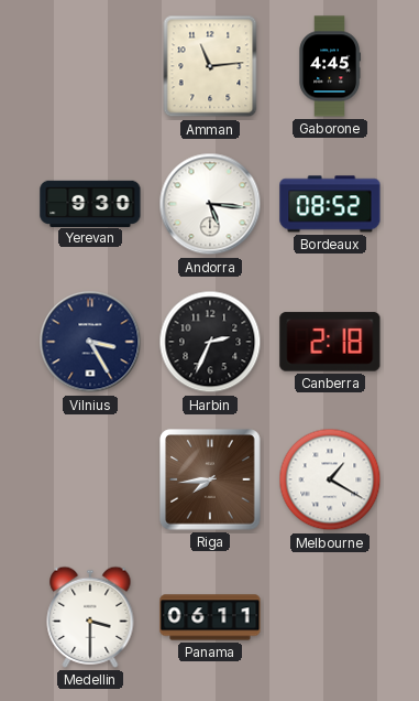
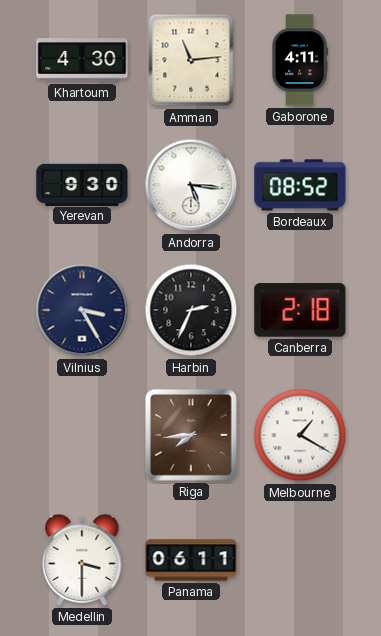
Khartoum: none -> 4:30 (82, 60)
Gaborone: 4:45 -> 4:11 (300, 60)
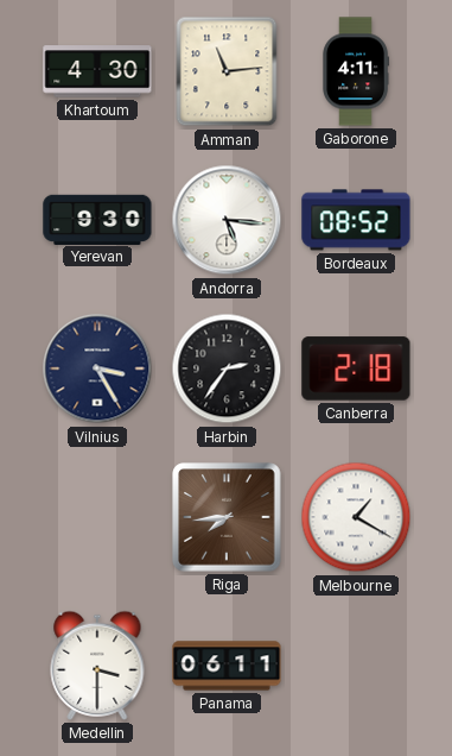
Harbin: 2:34 -> 2:36 (227, 368)
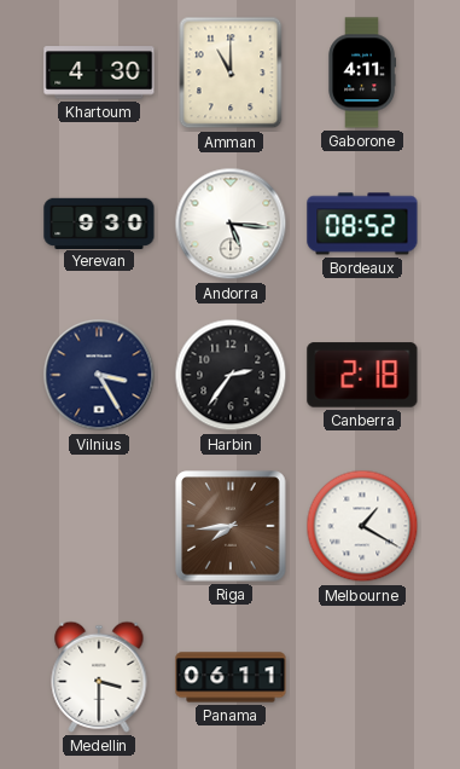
Amman: 11:14 -> 11:00 (231, 73)
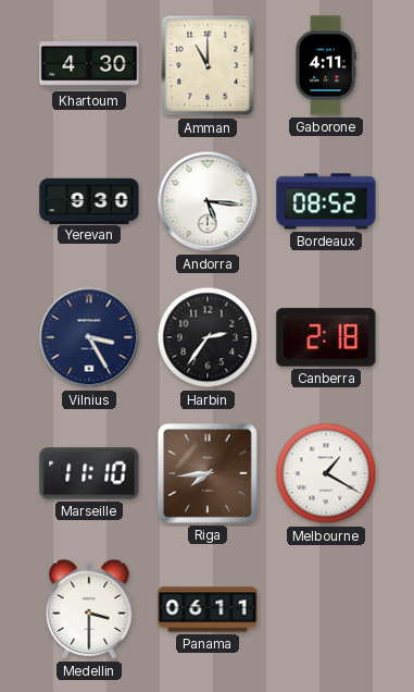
Marseille: none -> 11:10 (89, 473)
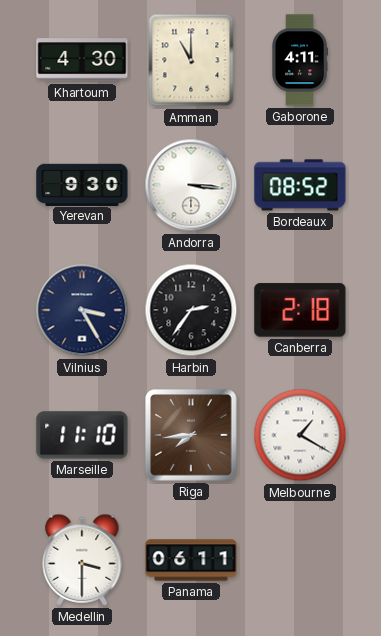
Andorra: 5:16 -> 3:16 (191, 185)
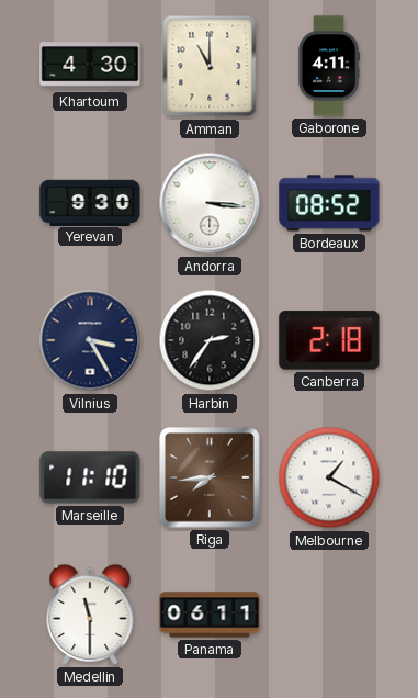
Medellin: 3:30 -> 11:30 (90, 615)
